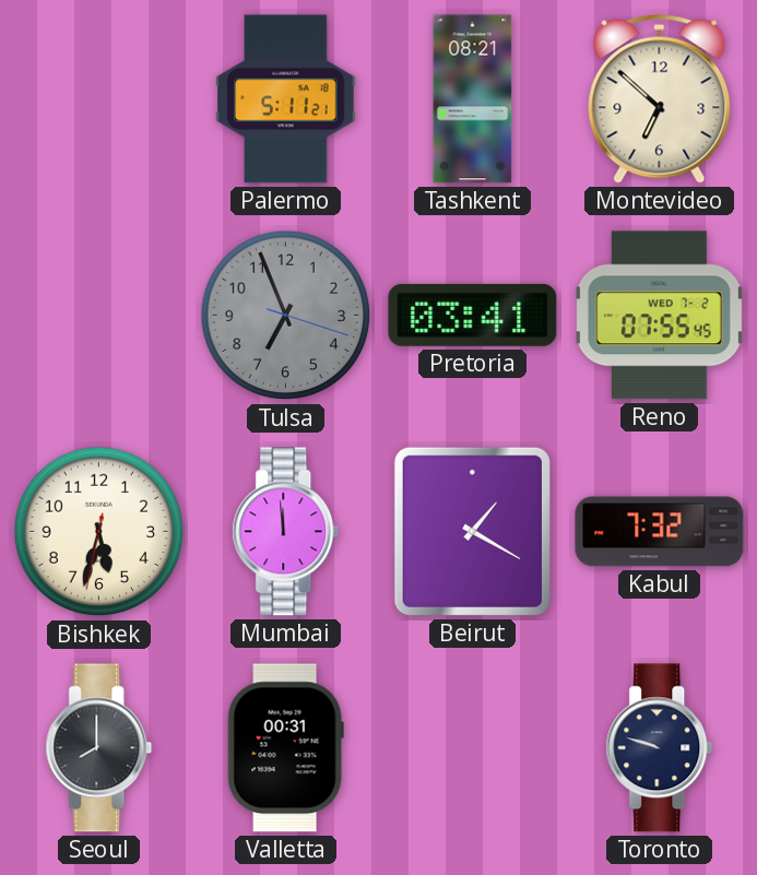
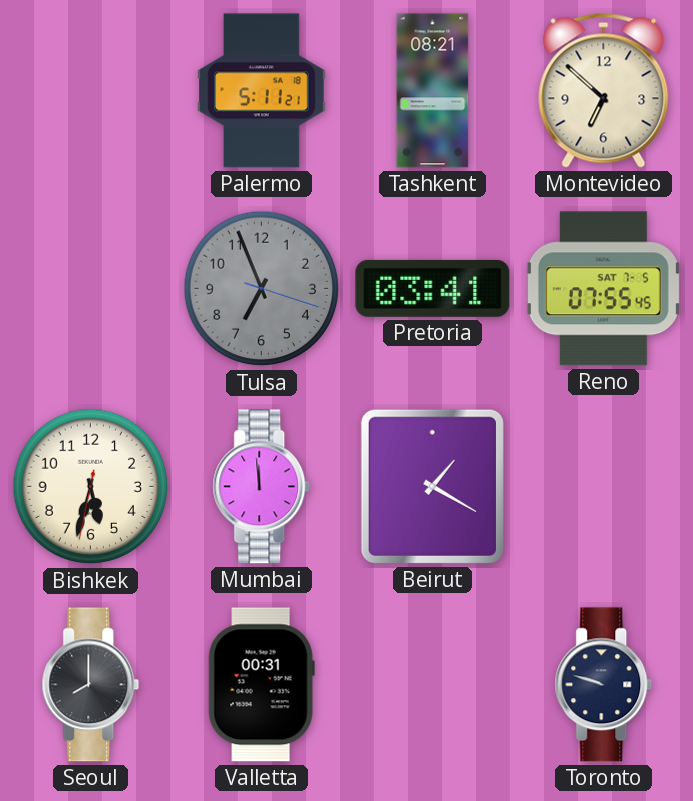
Reno date: WED 7-2 -> SAT 7-5 (603, 289)
Kabul: 7:32 -> none (660, 532)
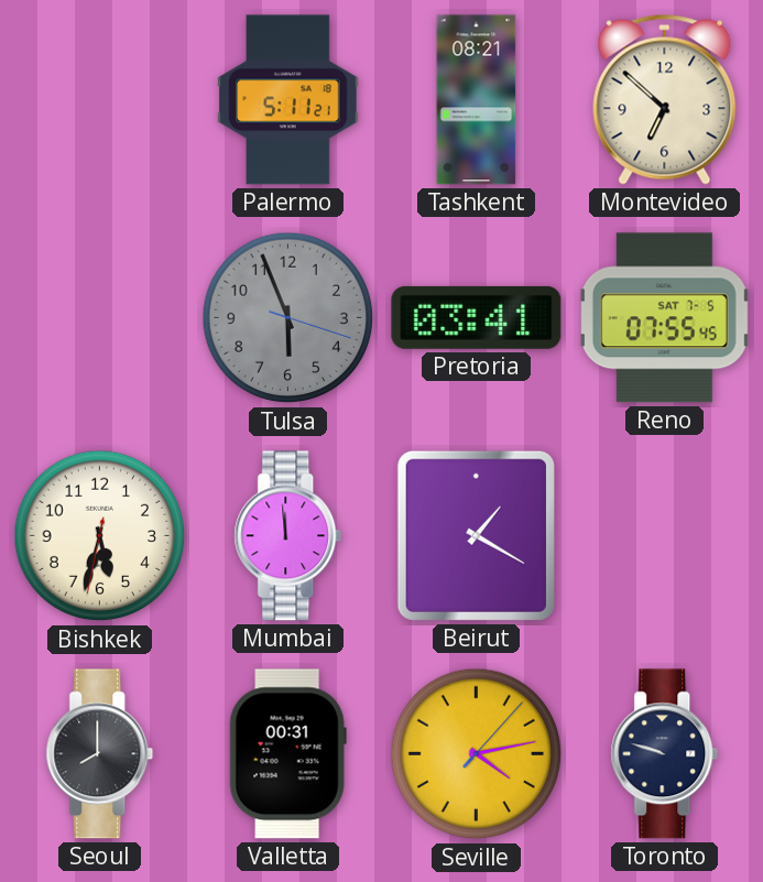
Tulsa: 6:56 -> 5:56 (288, 318)
Seville: none -> 4:13 (477, 754)
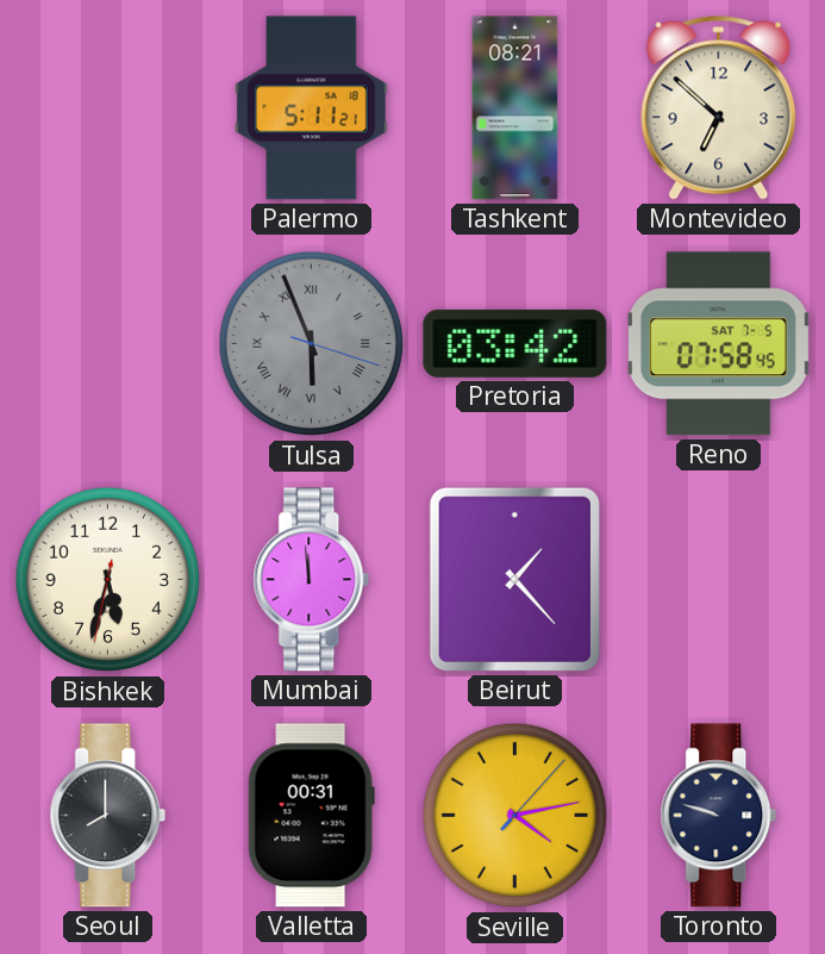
Tulsa numerals: Arabic -> Roman (312, 344)
Pretoria: 03:41 -> 03:42 (515, 343)
Reno: 07:55 -> 07:58 (718, 344)
Beirut: 1:20 -> 1:23 (514, 579)
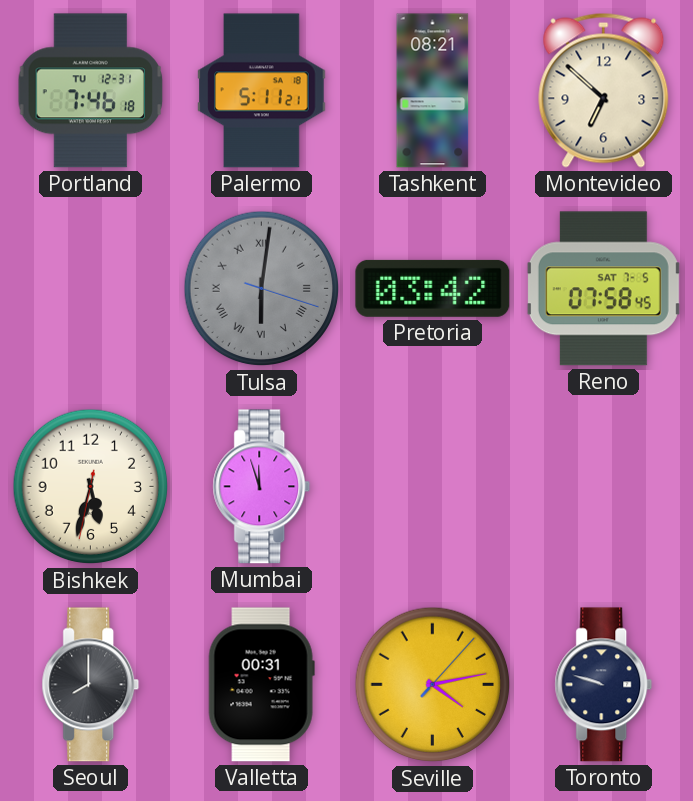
Portland: none -> 7:46 (91, 91)
Tulsa: 5:56 -> 6:01 (262, 289)
Mumbai: 11:59 -> 11:57 (262, 487)
Beirut: 1:23 -> none (514, 579)
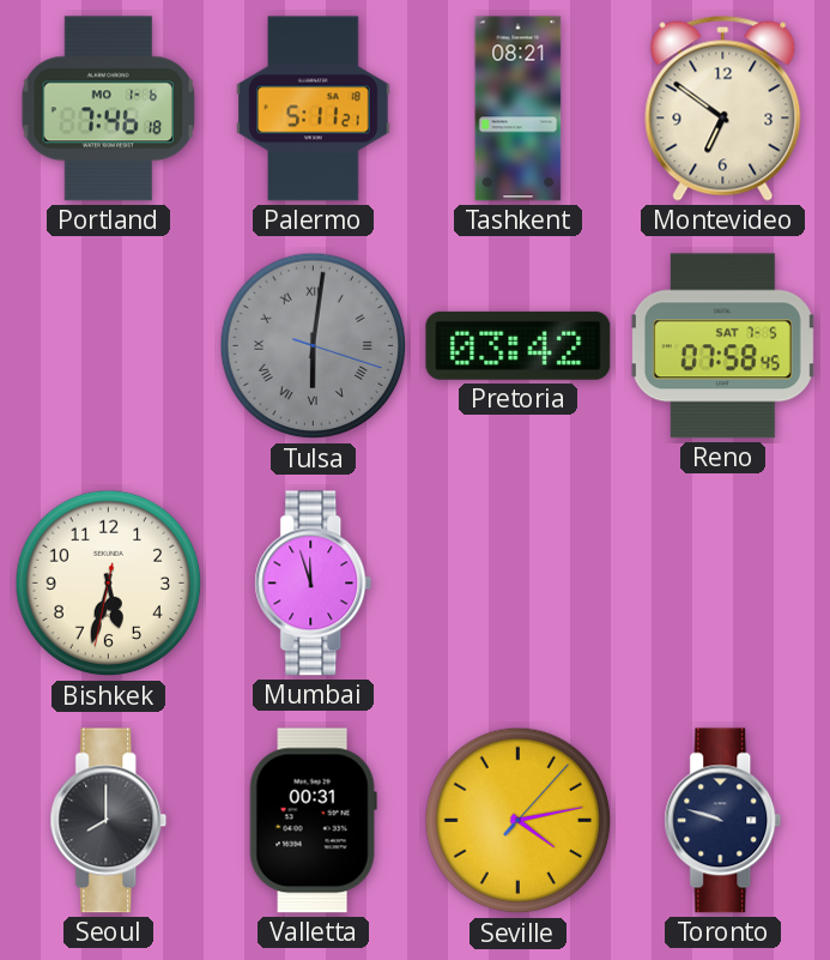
Portland date: TU 12-31 -> MO 1-6 (109, 109)
Montevideo: 6:52 -> 6:51 (723, 108)
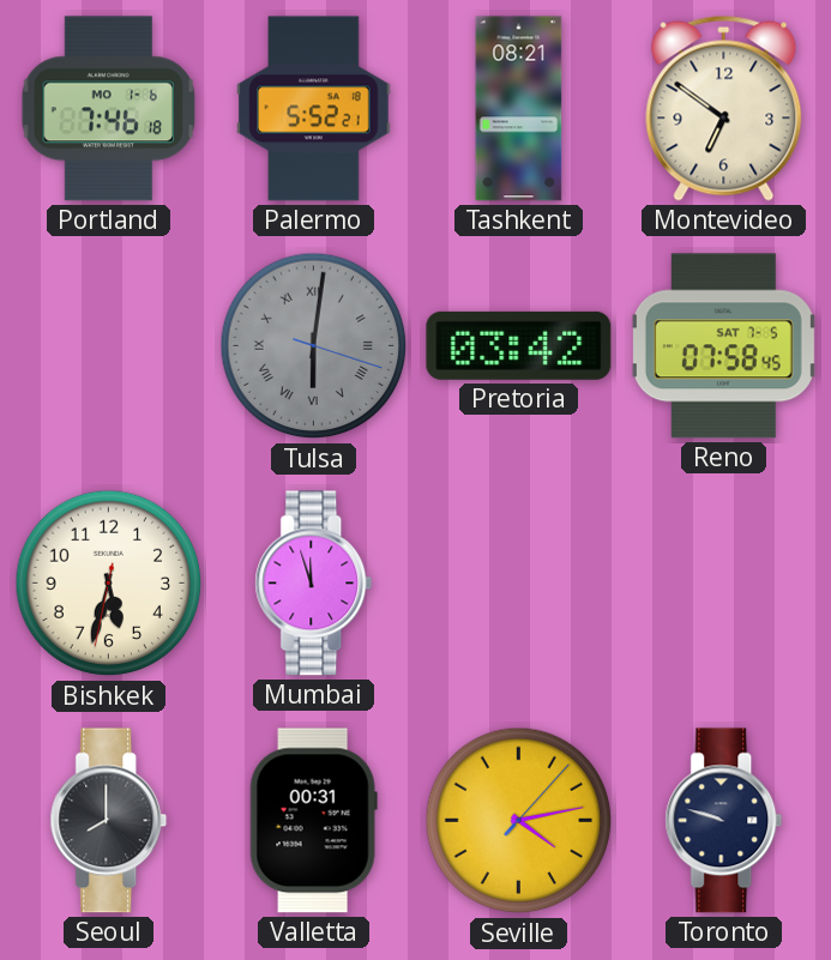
Palermo: 5:11 -> 5:52 (314, 109)
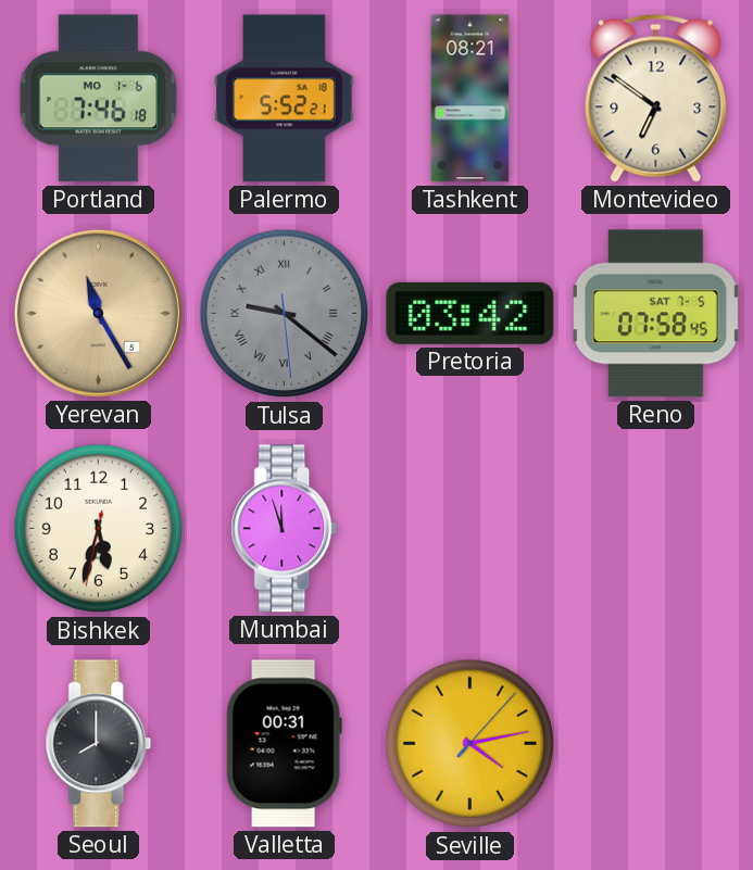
Yerevan: none -> 11:25 (98, 313)
Tulsa: 6:01 -> 9:21 (285, 314)
Toronto: 9:48 -> none (724, 821)
